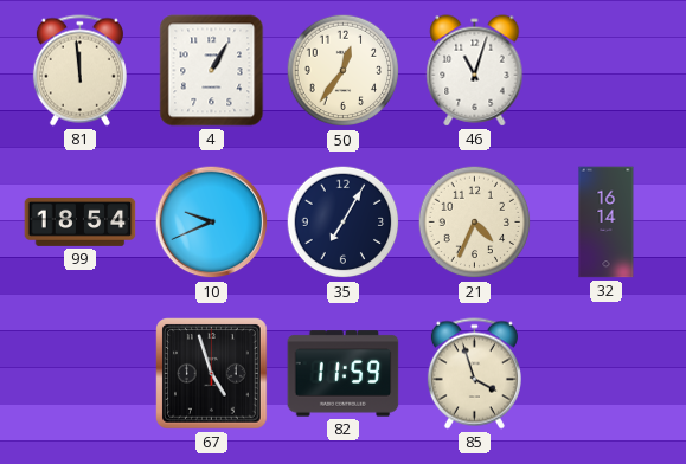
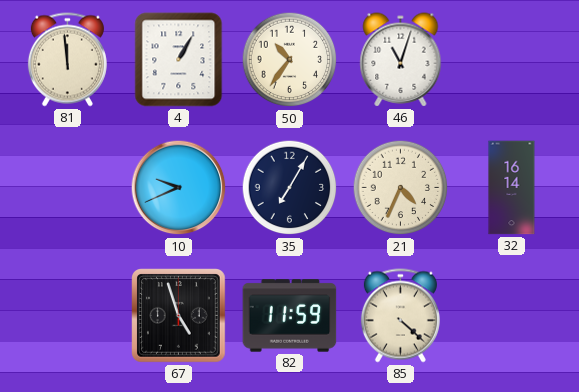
50: 12:36 -> 10:36 (290, 60)
99: 18:54 -> none (81, 221)
85: 3:57 -> 4:22 (400, 316)
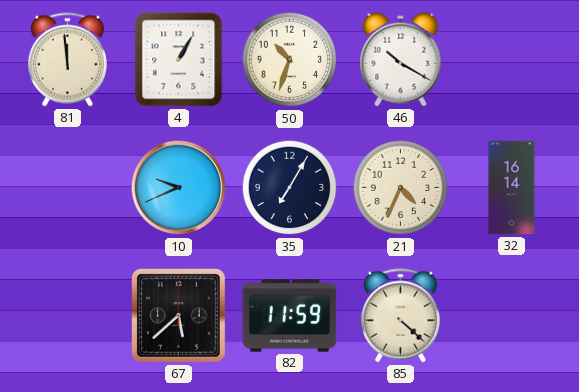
50: 10:36 -> 10:33 (290, 60)
46: 11:03 -> 10:20 (401, 60)
67: 4:57 -> 5:38 (179, 316)
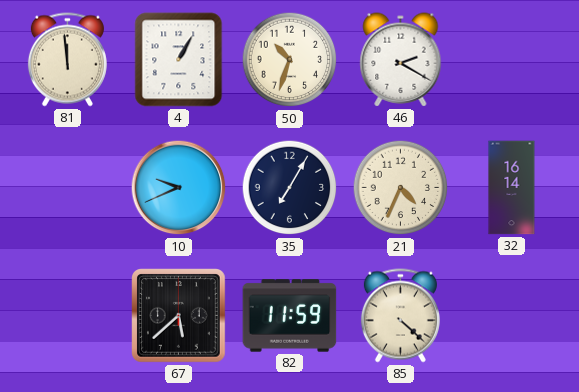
46: 10:20 -> 2:20 (401, 60)
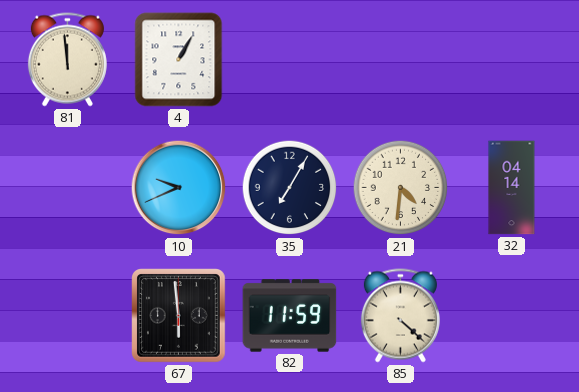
50: 10:33 -> none (290, 60)
46: 2:20 -> none (401, 60)
21: 4:34 -> 4:31 (401, 188)
32: 16:14 -> 04:14 (512, 188)
67: 5:38 -> 5:59 (179, 316)
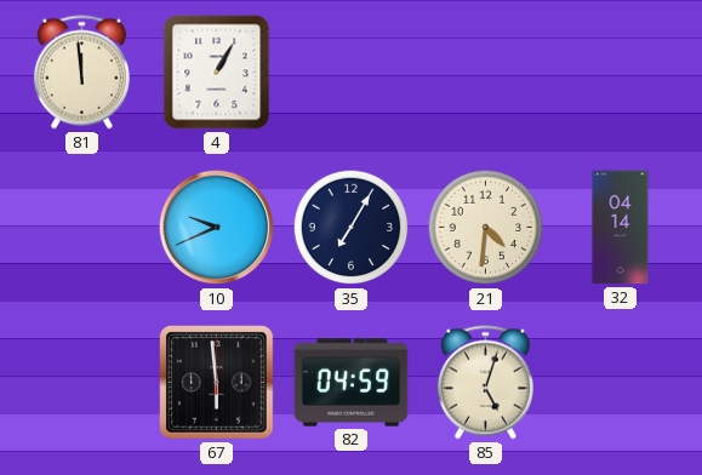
82: 11:59 -> 04:59 (352, 383)
85: 4:22 -> 5:03 (485, 383)
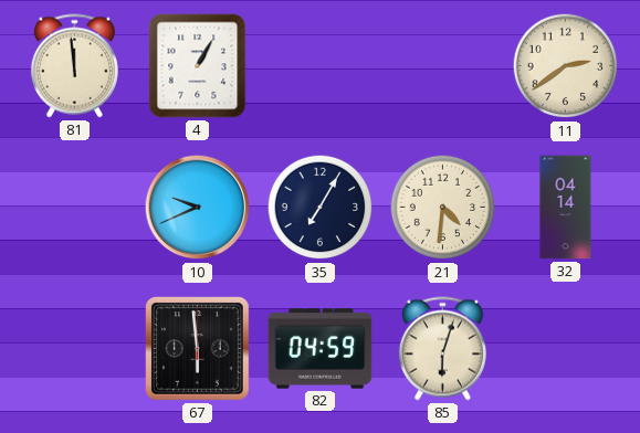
11: none -> 2:39 (566, 66)
85: 5:03 -> 6:03 (442, 349)
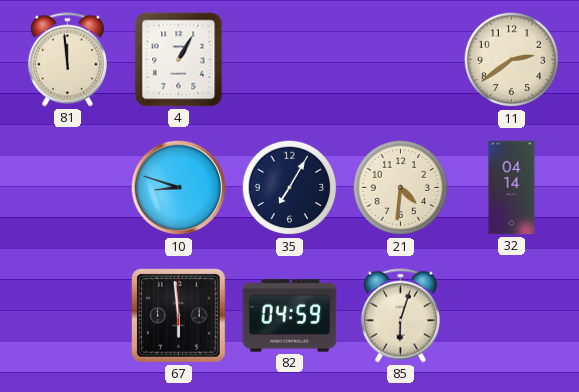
10: 9:41 -> 8:48 (179, 188)
